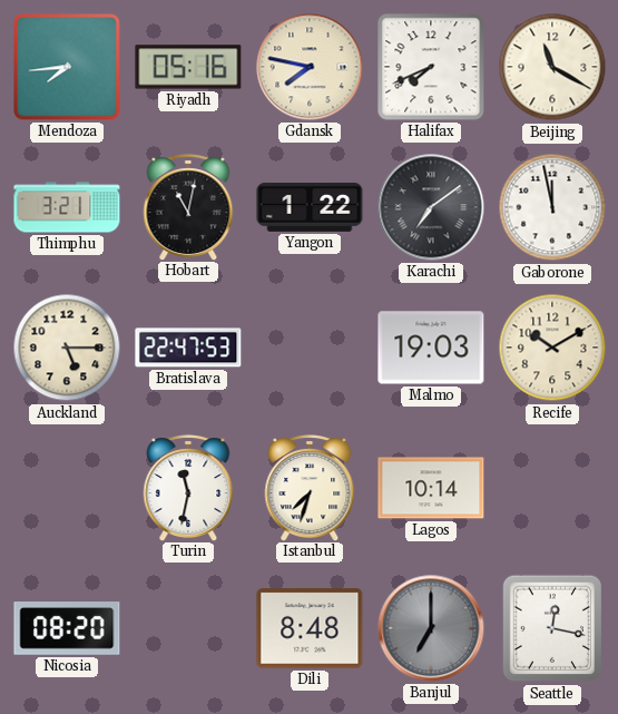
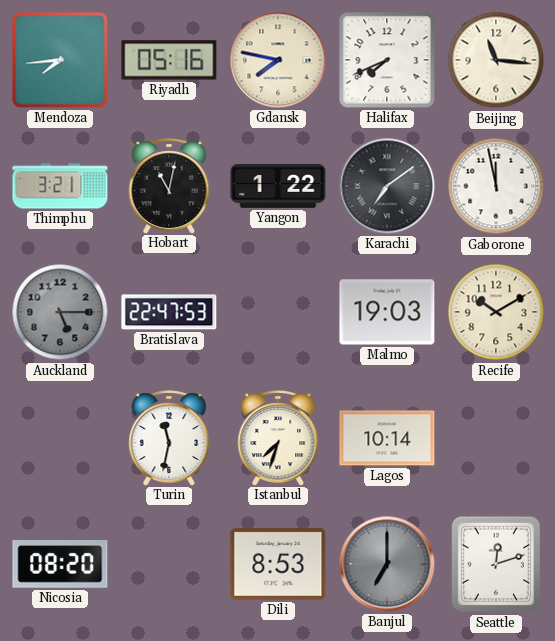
Beijing: 11:20 -> 11:16 (496, 60)
Auckland dial: cream -> grey (60, 312)
Dili: 8:48 -> 8:53 (278, 564)
Seattle: 12:17 -> 12:12 (495, 564)
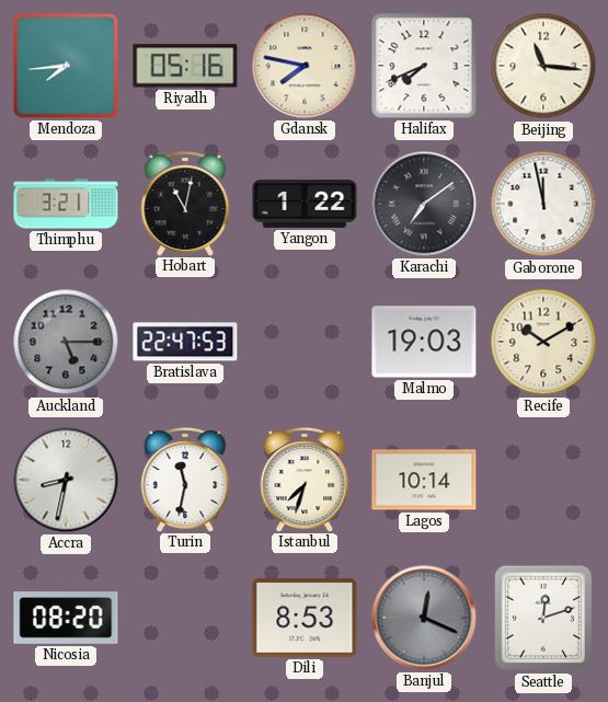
Accra: none -> 8:32 (66, 480)
Banjul: 7:00 -> 12:19 (424, 618)
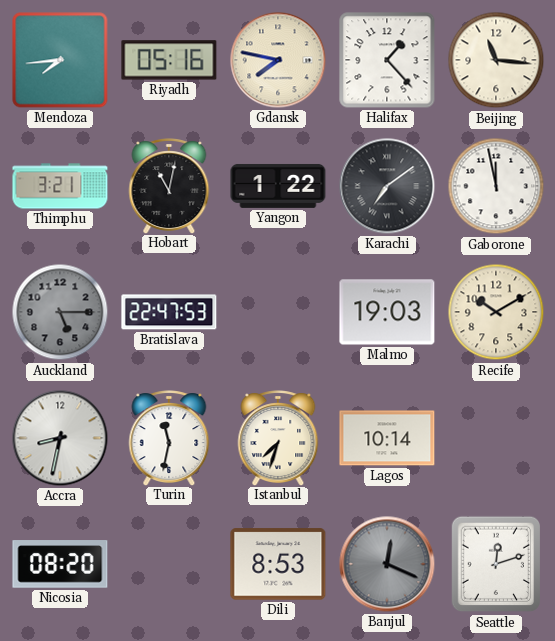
Halifax: 7:41 -> 1:23 (387, 60)
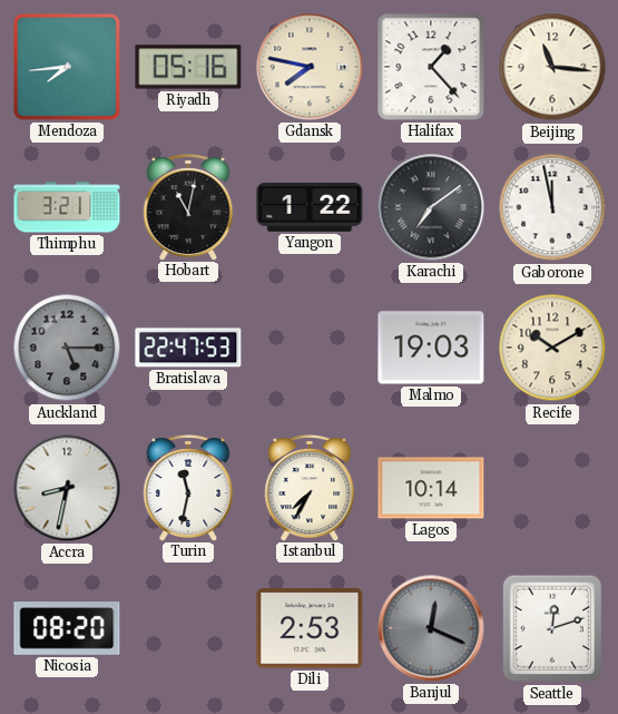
Istanbul: 7:33 -> 7:35 (310, 488)
Dili: 8:53 -> 2:53 (310, 628)
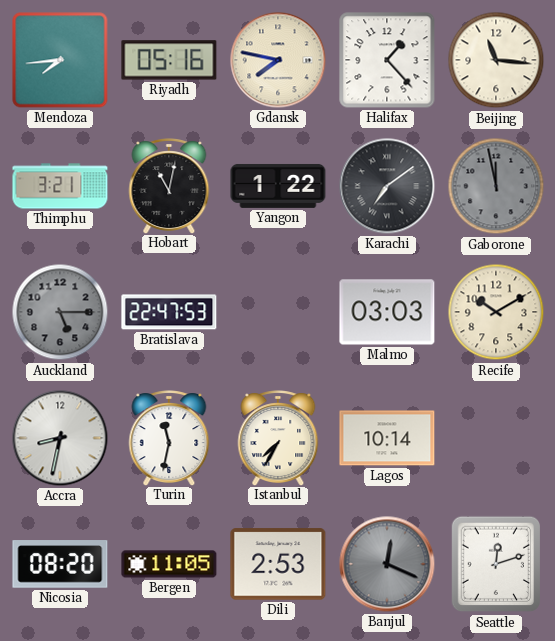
Gaborone dial: white -> grey (496, 186)
Malmo: 19:03 -> 03:03 (387, 312)
Bergen: none -> 11:05 (169, 564)
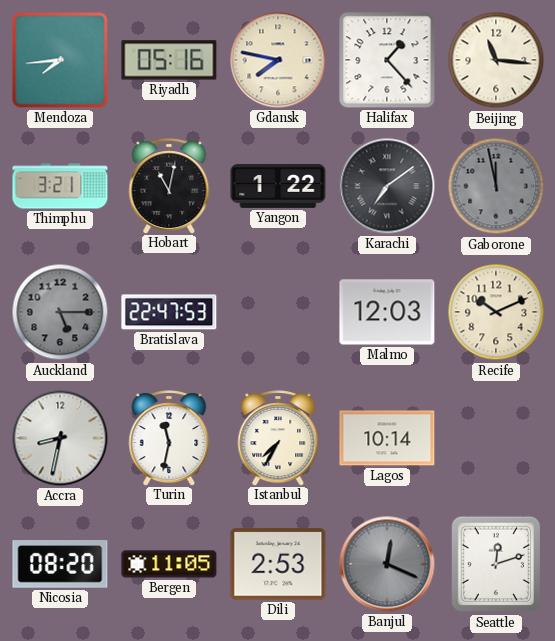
Malmo: 03:03 -> 12:03 (387, 312)
Recife: 10:10 -> 10:11 (496, 312)
